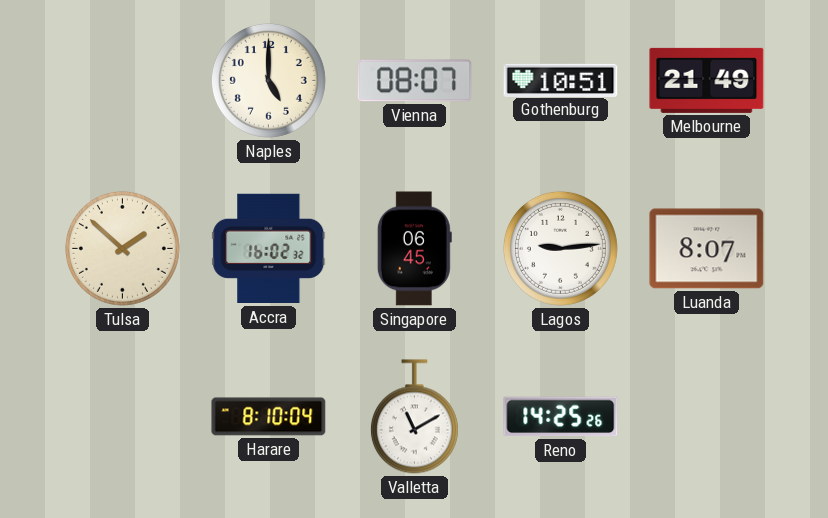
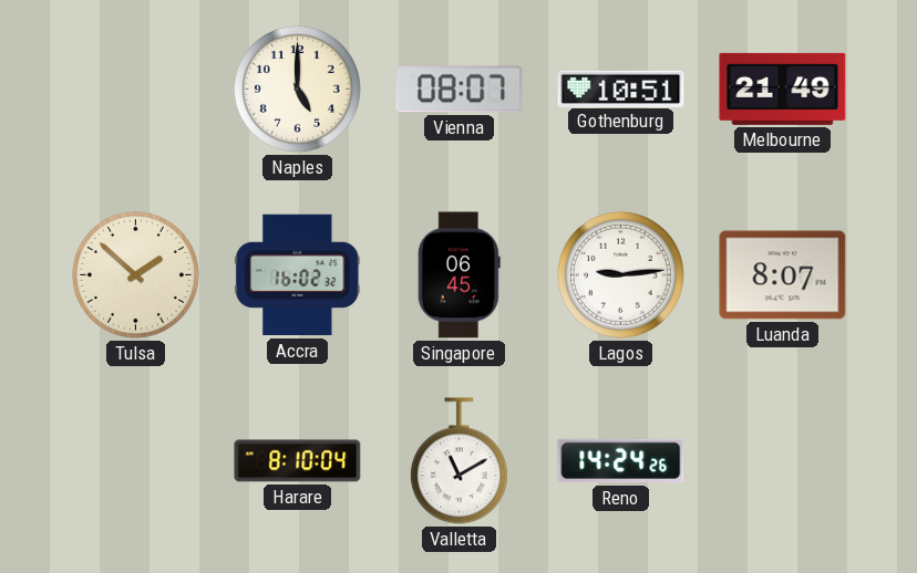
Reno: 14:25 -> 14:24 (621, 461)
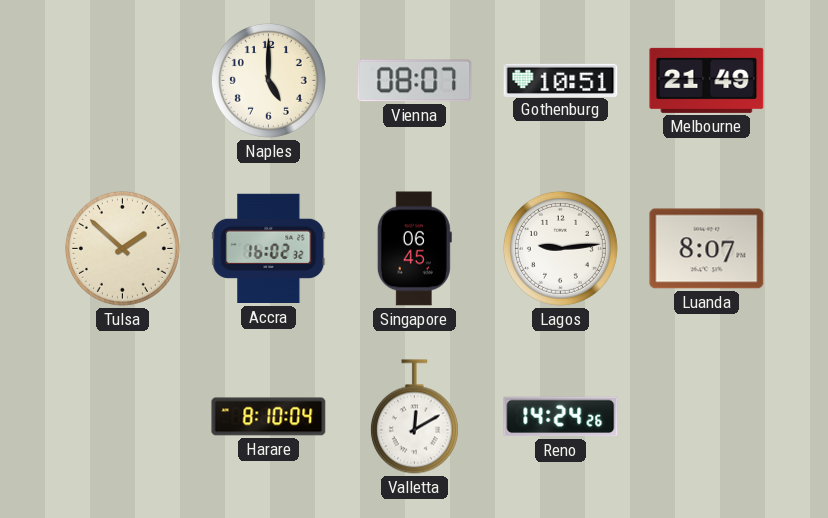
Valletta: 11:10 -> 12:10 (414, 417)
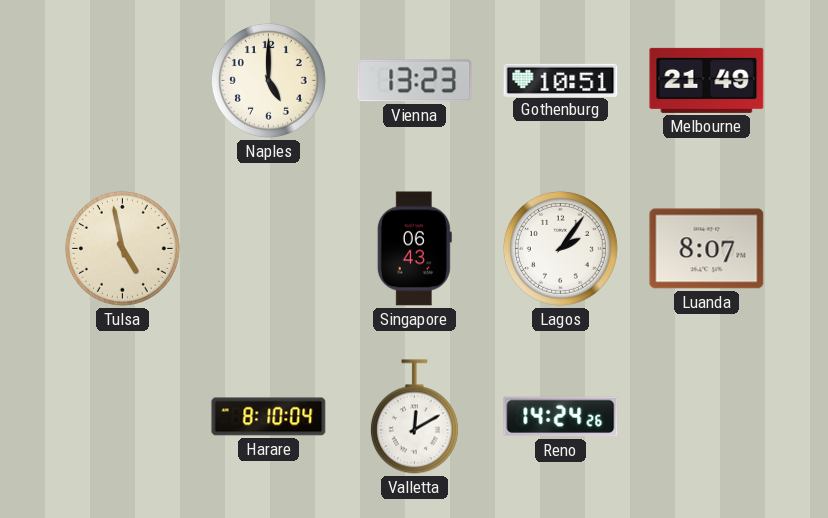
Vienna: 08:07 -> 13:23 (415, 81)
Tulsa: 1:52 -> 4:58 (122, 248)
Accra: 16:02 -> none (269, 249)
Singapore: 06:45 -> 06:43 (414, 249)
Lagos: 9:14 -> 2:06 (560, 248)
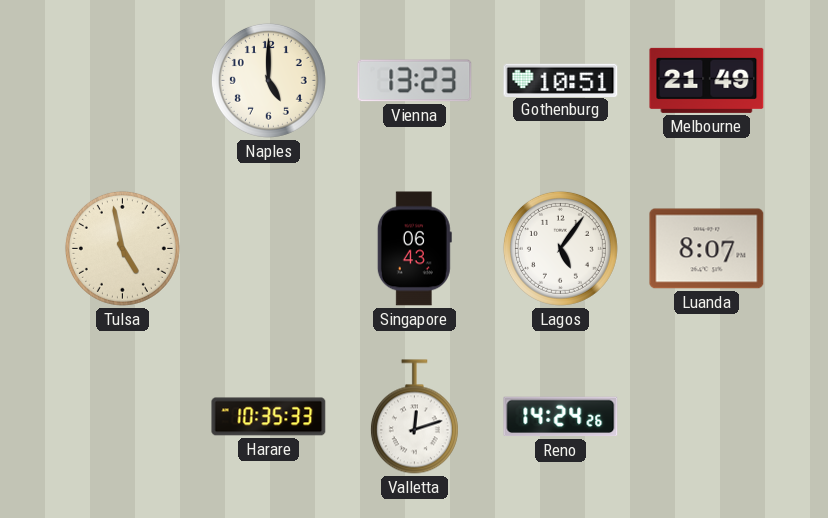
Lagos: 2:06 -> 5:06 (560, 248)
Harare: 8:10 -> 10:35 (269, 417)
Valletta: 12:10 -> 12:12 (414, 417)
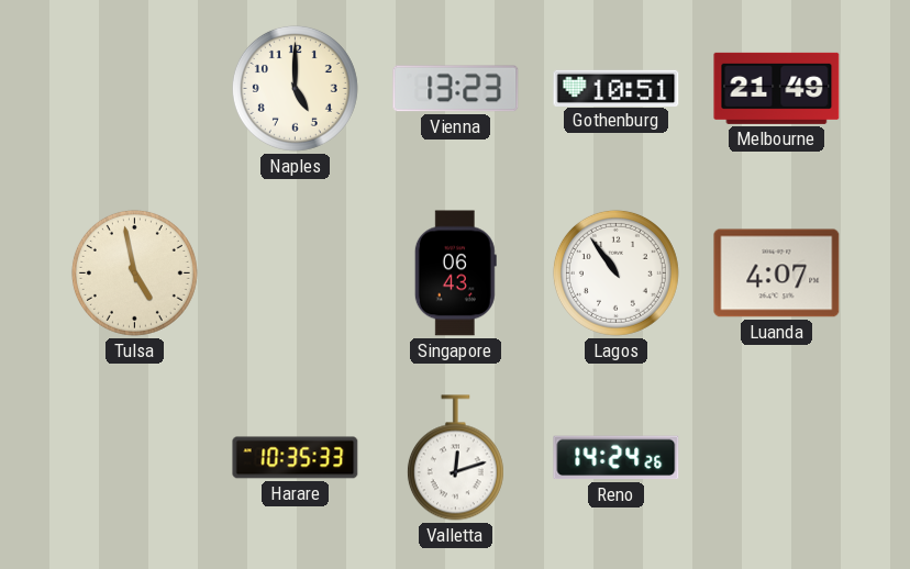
Lagos: 5:06 -> 10:54 (615, 272)
Luanda: 8:07 -> 4:07 (777, 274)
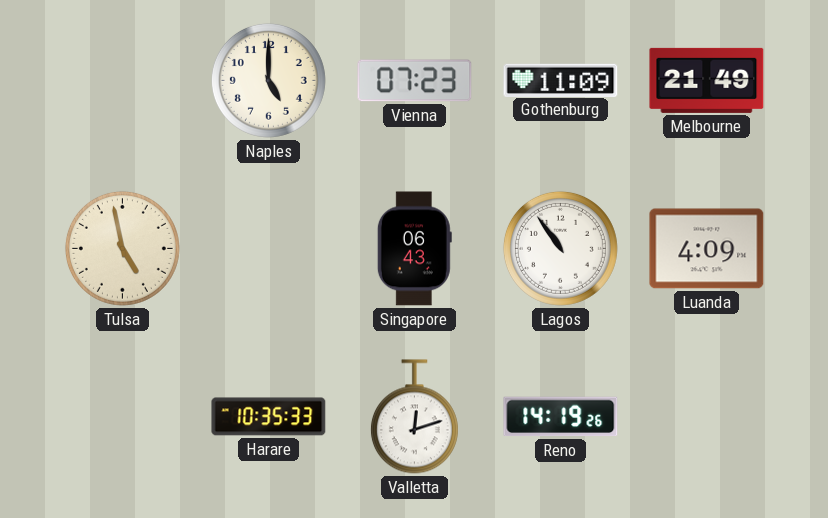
Vienna: 13:23 -> 07:23 (415, 81)
Gothenburg: 10:51 -> 11:09 (561, 80)
Luanda: 4:07 -> 4:09 (707, 249)
Reno: 14:24 -> 14:19 (561, 417)
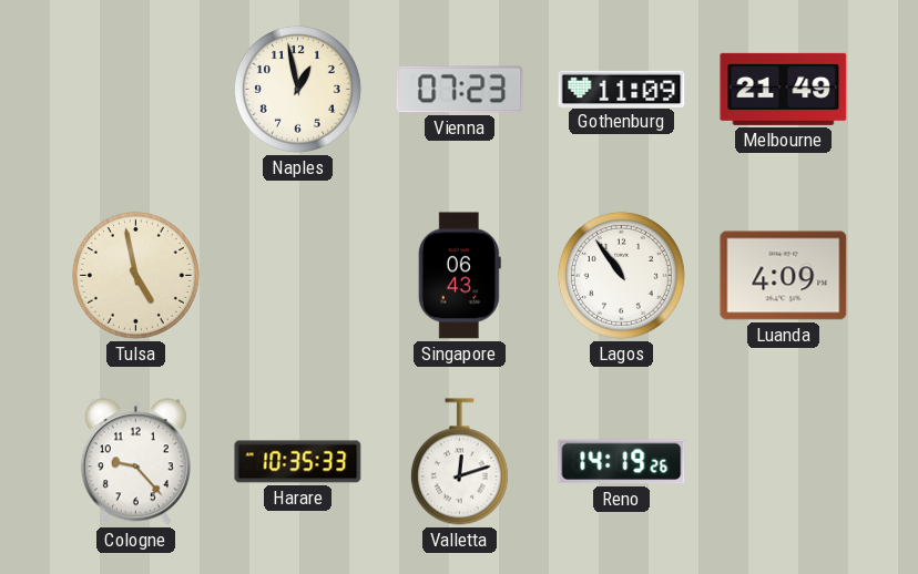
Naples: 5:00 -> 12:58 (297, 89)
Cologne: none -> 9:23 (135, 462)
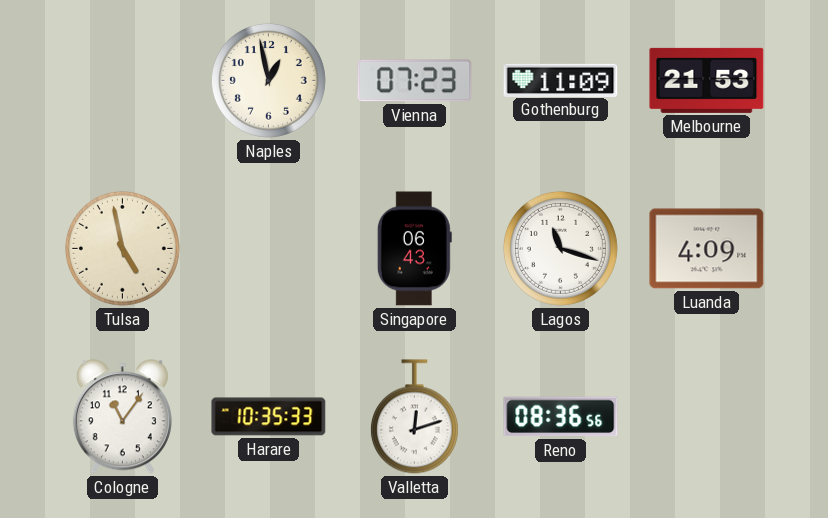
Melbourne: 21:49 -> 21:53 (707, 80)
Lagos: 10:54 -> 11:18 (560, 248)
Cologne: 9:23 -> 11:06 (122, 417)
Reno: 14:19 -> 08:36 (561, 417)
